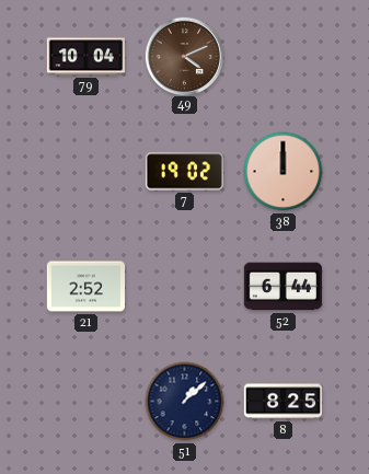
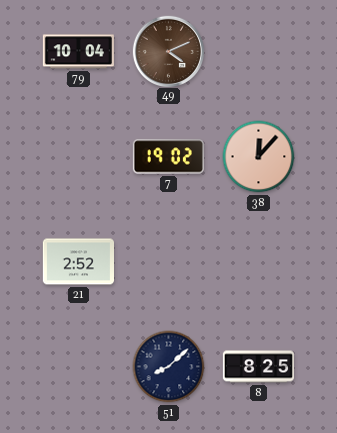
38: 12:00 -> 12:07 (259, 157)
52: 6:44 -> none (282, 287)
51: 1:08 -> 8:08 (169, 367)
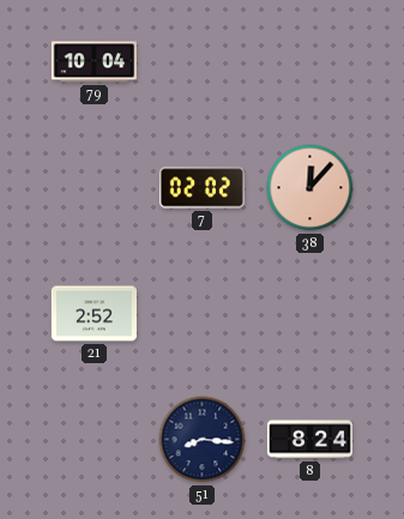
49: 4:11 -> none (168, 51)
7: 19:02 -> 02:02 (201, 188)
51: 8:08 -> 8:16 (203, 440)
8: 8:25 -> 8:24 (309, 440)
